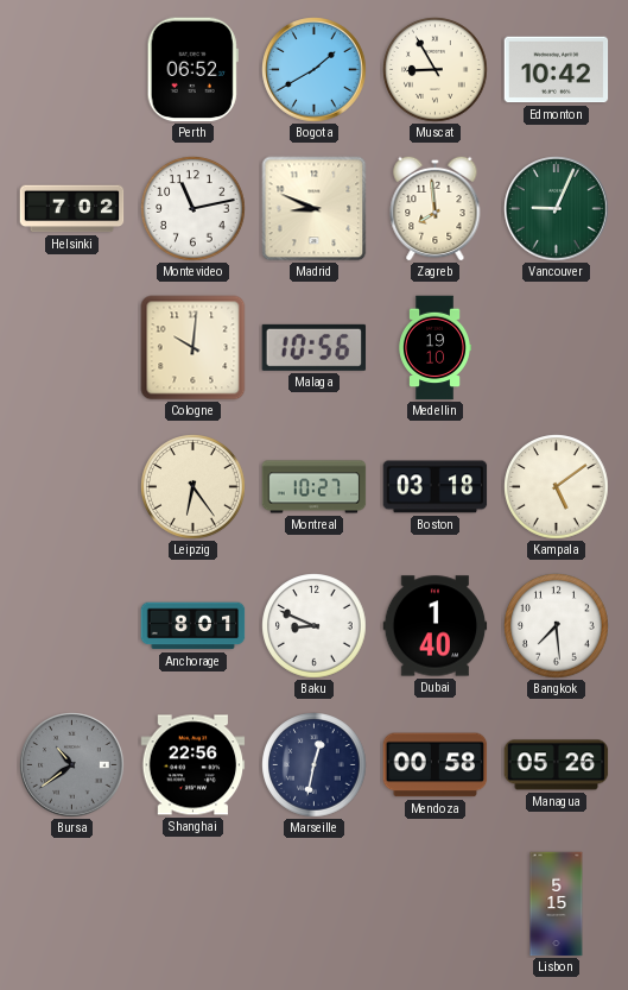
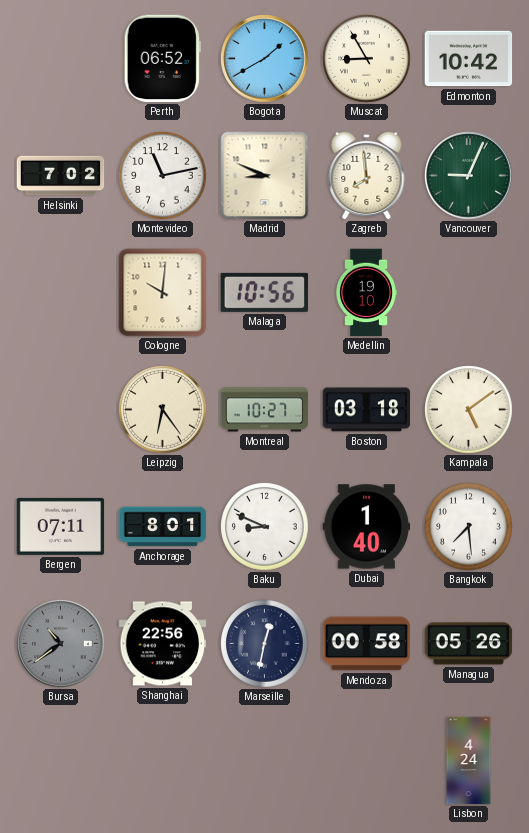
Bergen: none -> 07:11 (61, 526)
Lisbon: 5:15 -> 4:24 (469, 761)
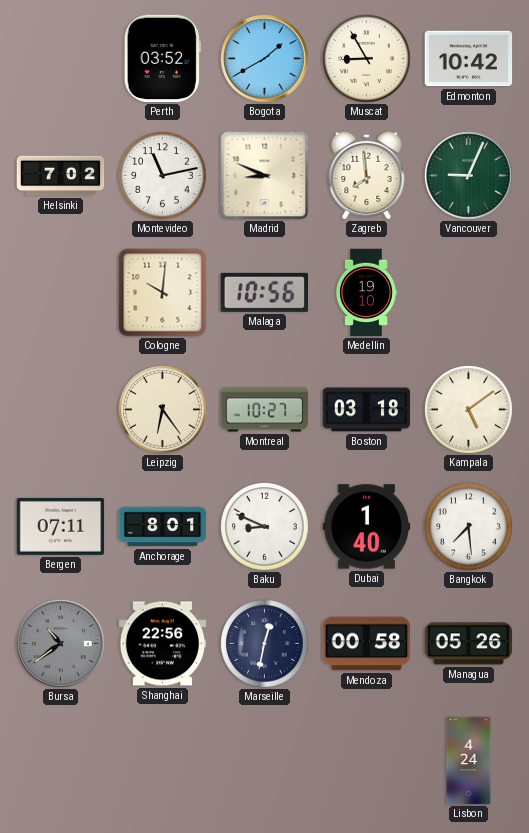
Perth: 06:52 -> 03:52 (162, 59)
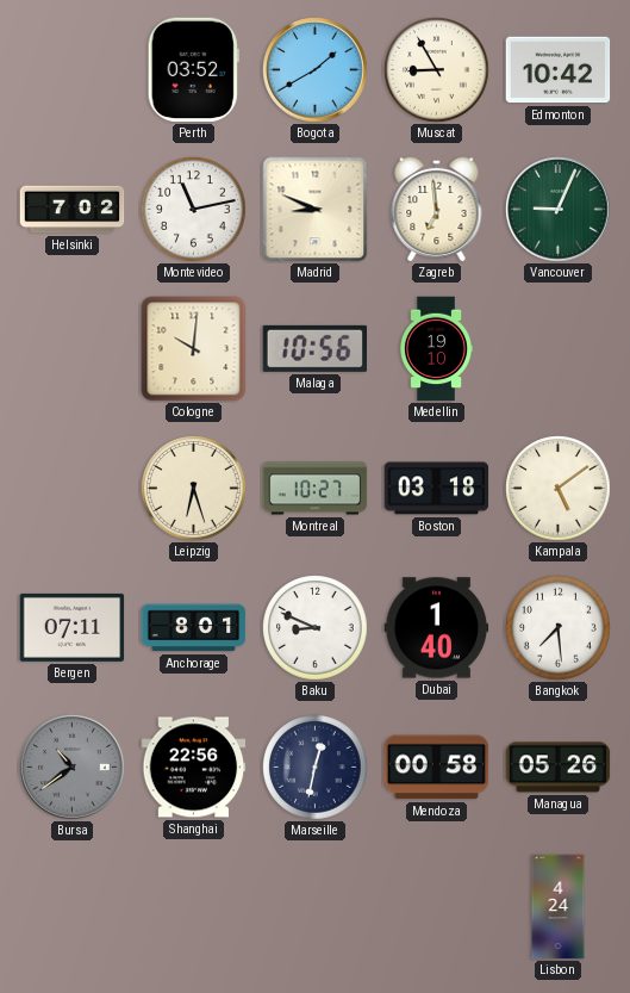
Zagreb: 7:59 -> 6:59 (437, 209)
Leipzig: 6:24 -> 6:27 (194, 489)
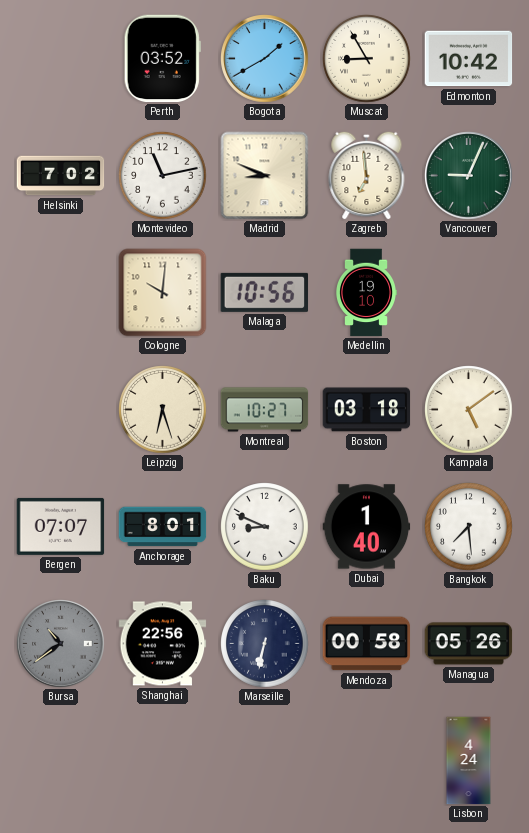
Bergen: 07:11 -> 07:07 (61, 526)
Marseille: 12:32 -> 6:32 (265, 644)
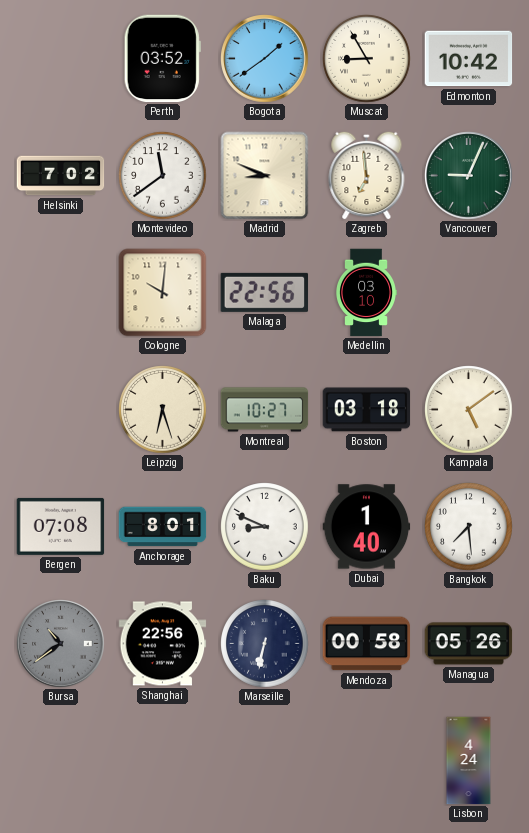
Bogota: 1:40 -> 1:39 (265, 59)
Montevideo: 11:13 -> 11:39 (163, 176)
Malaga: 10:56 -> 22:56 (265, 292)
Medellin: 19:10 -> 03:10 (366, 293)
Bergen: 07:07 -> 07:08 (61, 526)
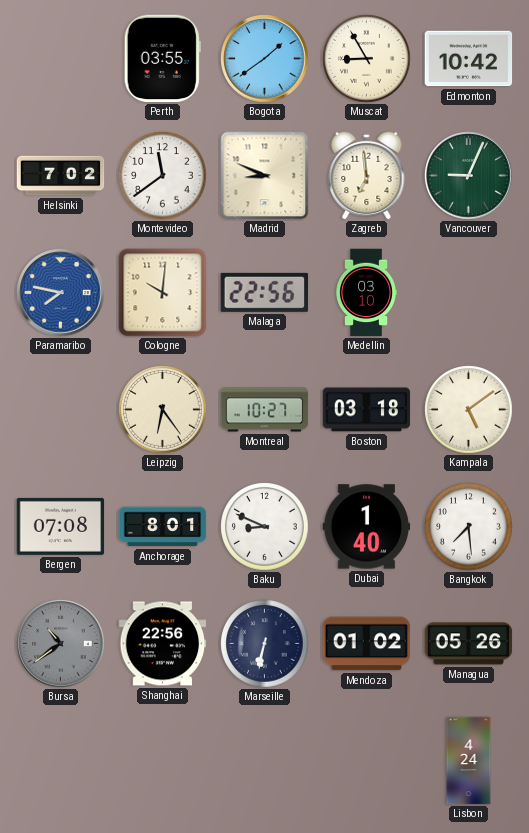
Perth: 03:52 -> 03:55 (162, 59)
Paramaribo: none -> 7:47 (61, 293)
Leipzig: 6:27 -> 6:24 (163, 410)
Mendoza: 00:58 -> 01:02 (367, 644)
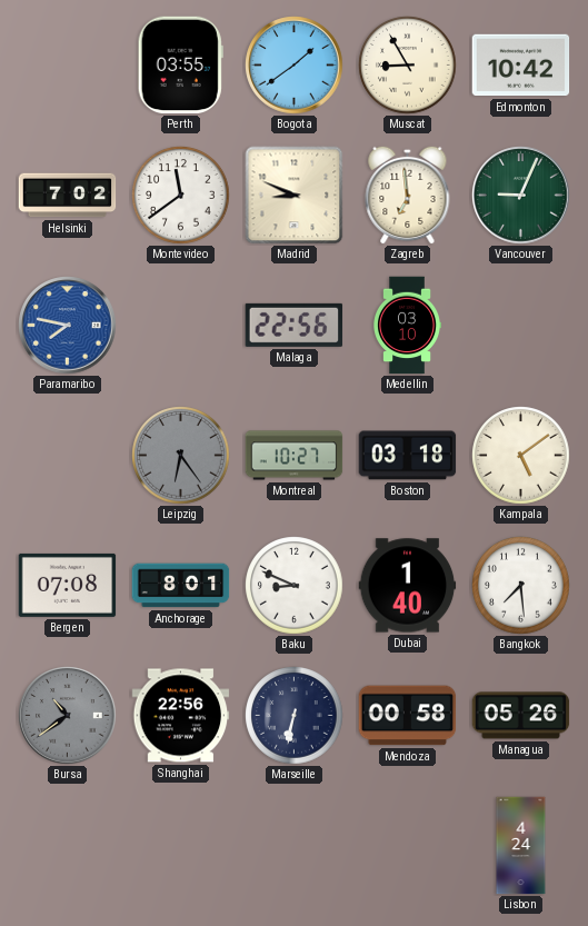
Cologne: 10:01 -> none (163, 293)
Leipzig dial: cream -> grey (181, 456)
Mendoza: 01:02 -> 00:58 (408, 716)
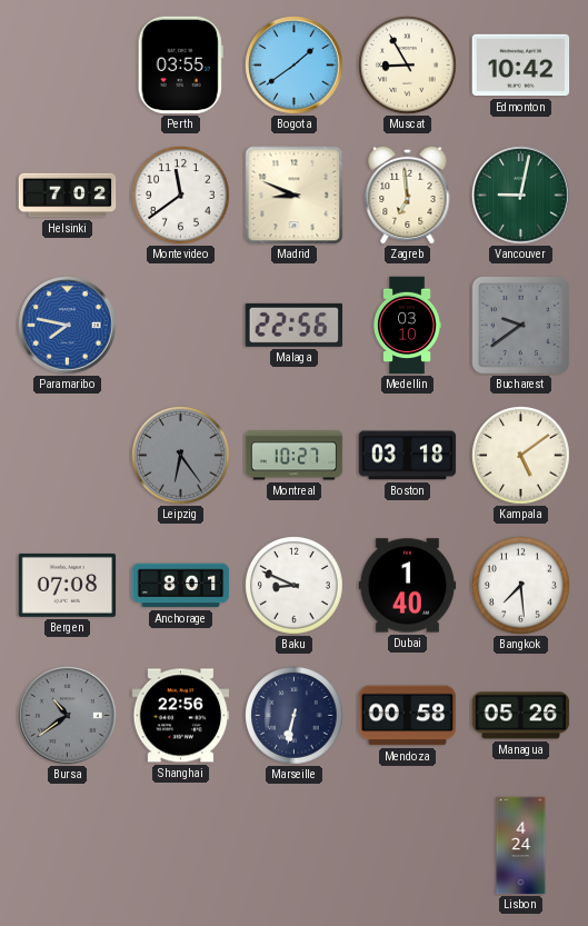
Vancouver: 9:04 -> 9:02 (521, 196)
Bucharest: none -> 9:39 (520, 325)
